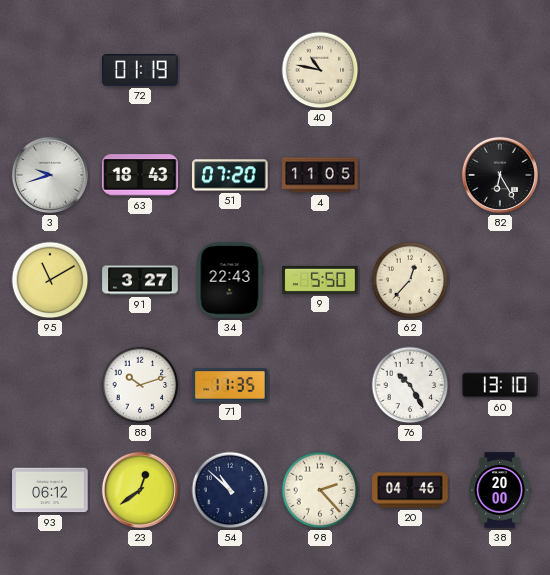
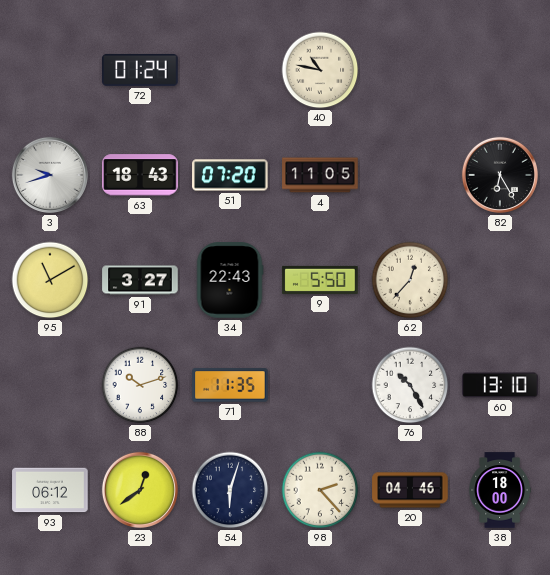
72: 01:19 -> 01:24 (140, 70)
54: 10:52 -> 6:03 (230, 490)
38: 20:00 -> 18:00 (500, 490)
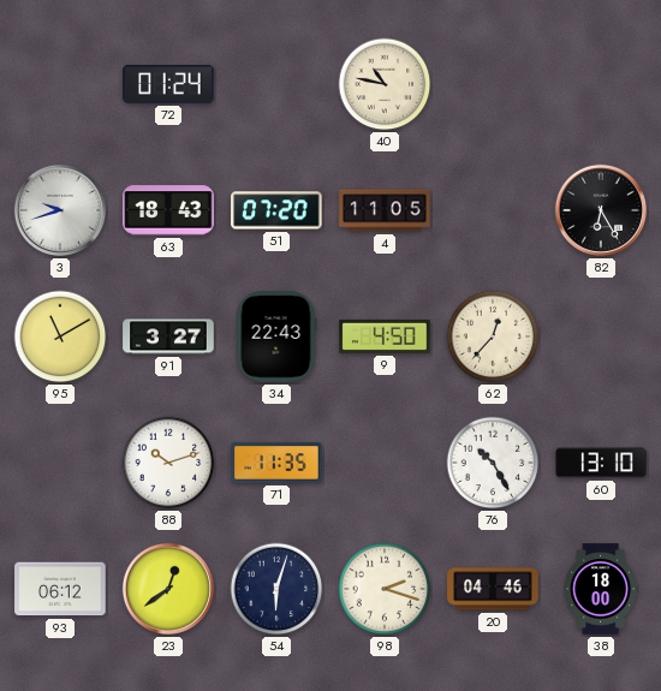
9: 5:50 -> 4:50 (385, 336)
98: 2:23 -> 2:18 (385, 589)
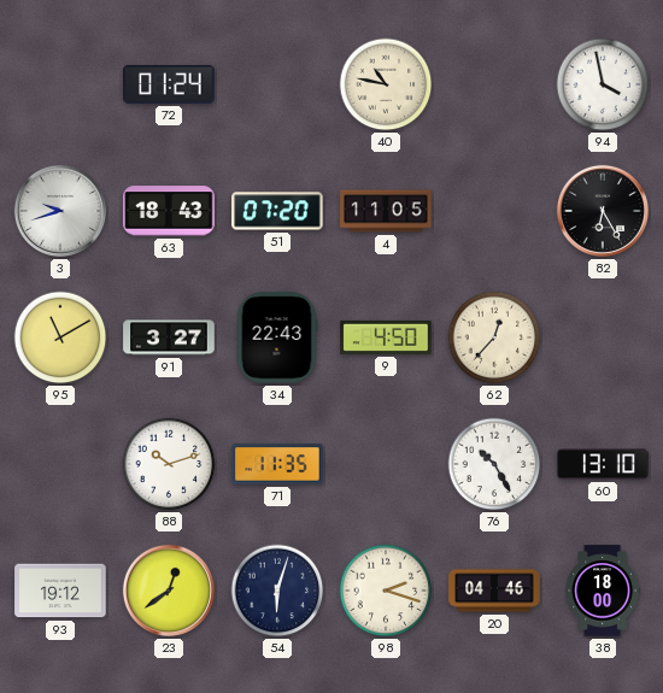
94: none -> 3:58 (603, 84)
93: 06:12 -> 19:12 (60, 591)
